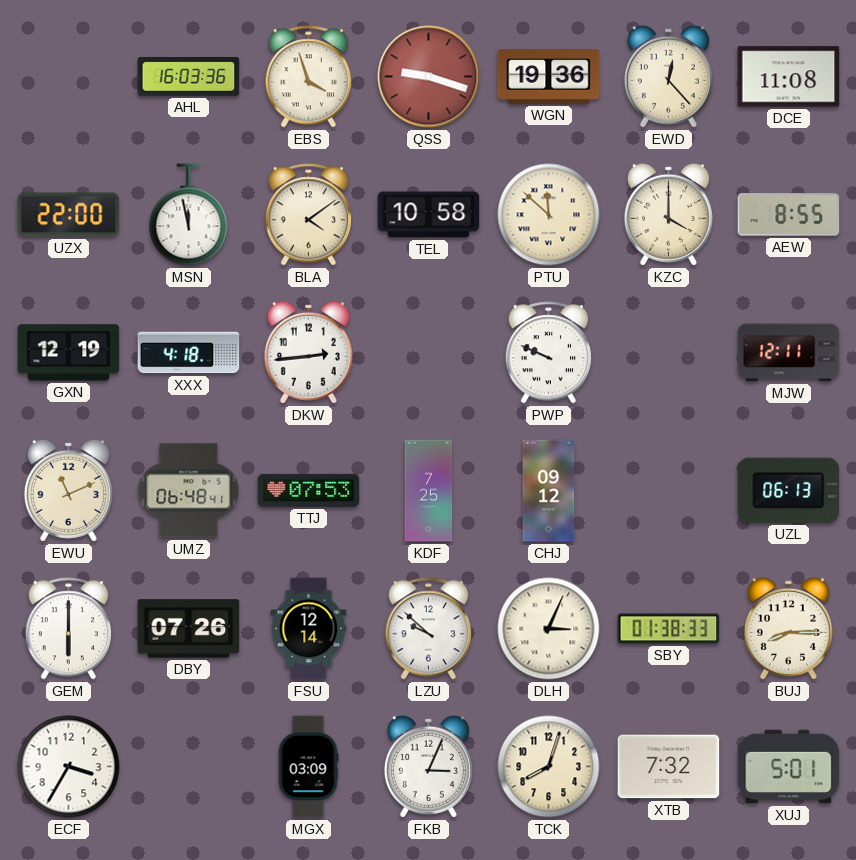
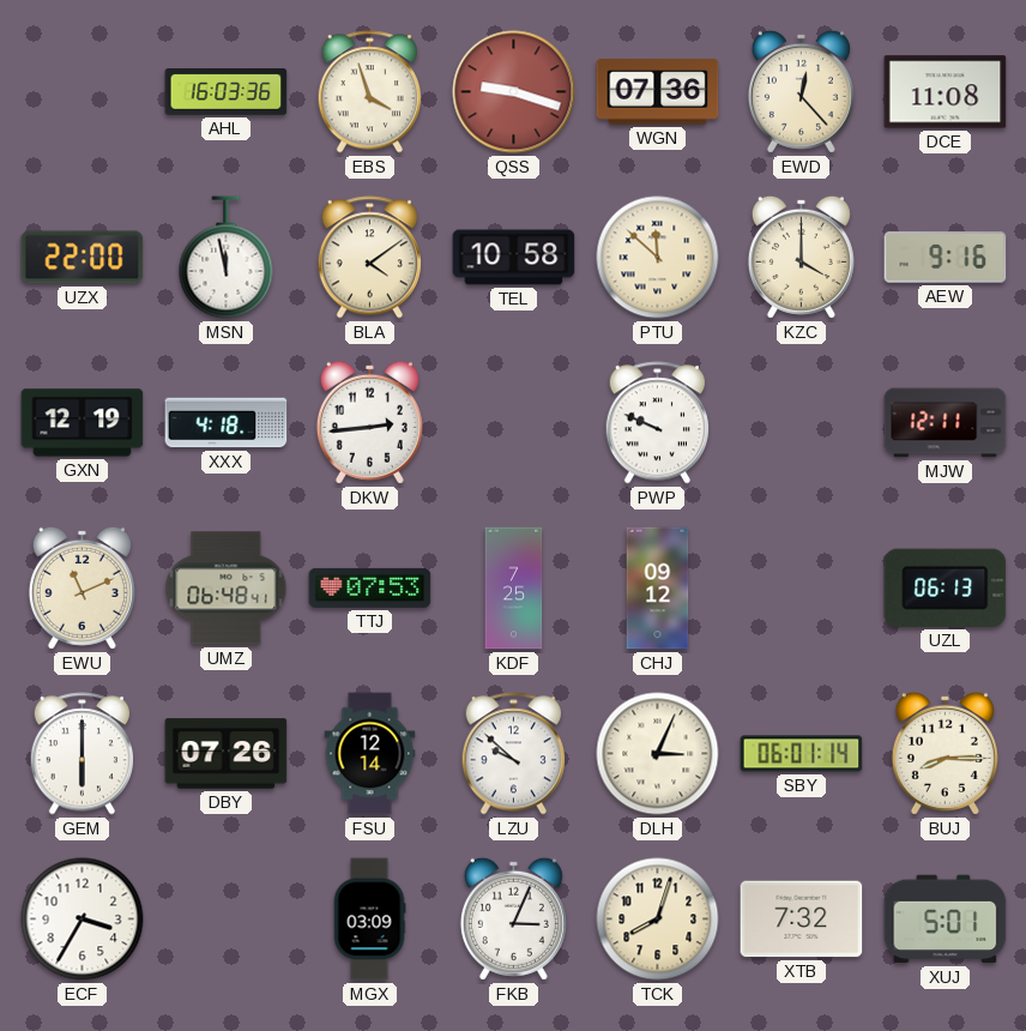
WGN: 19:36 -> 07:36 (658, 92)
AEW: 8:55 -> 9:16 (946, 258)
SBY: 01:38 -> 06:01 (802, 754)
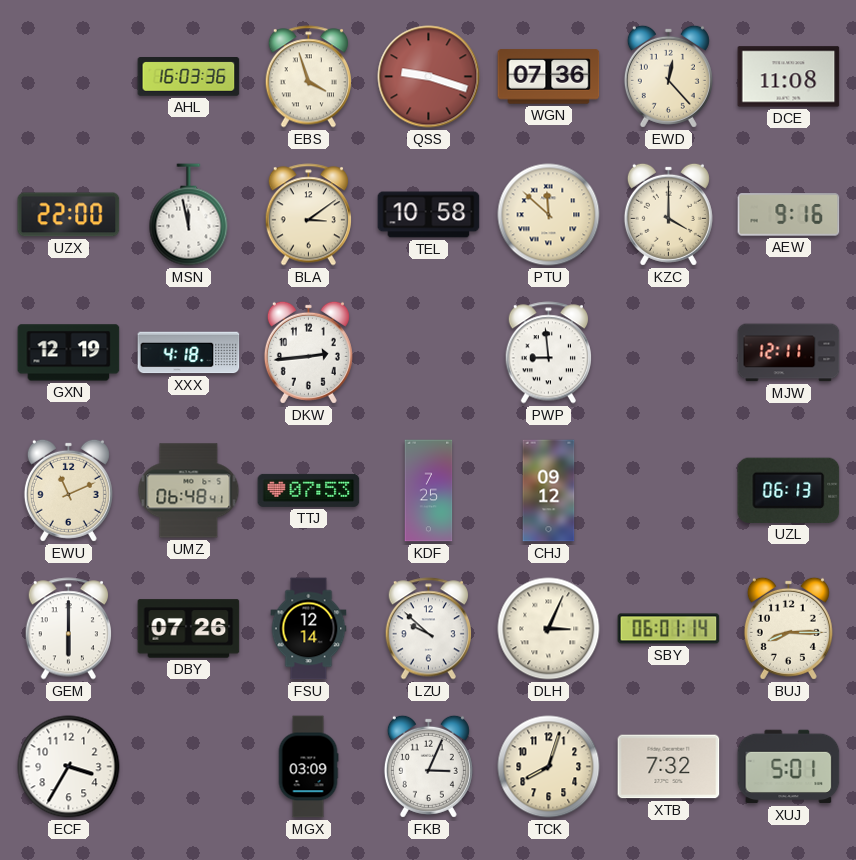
BLA: 4:09 -> 3:09 (308, 215)
PWP: 9:49 -> 8:59 (548, 353)
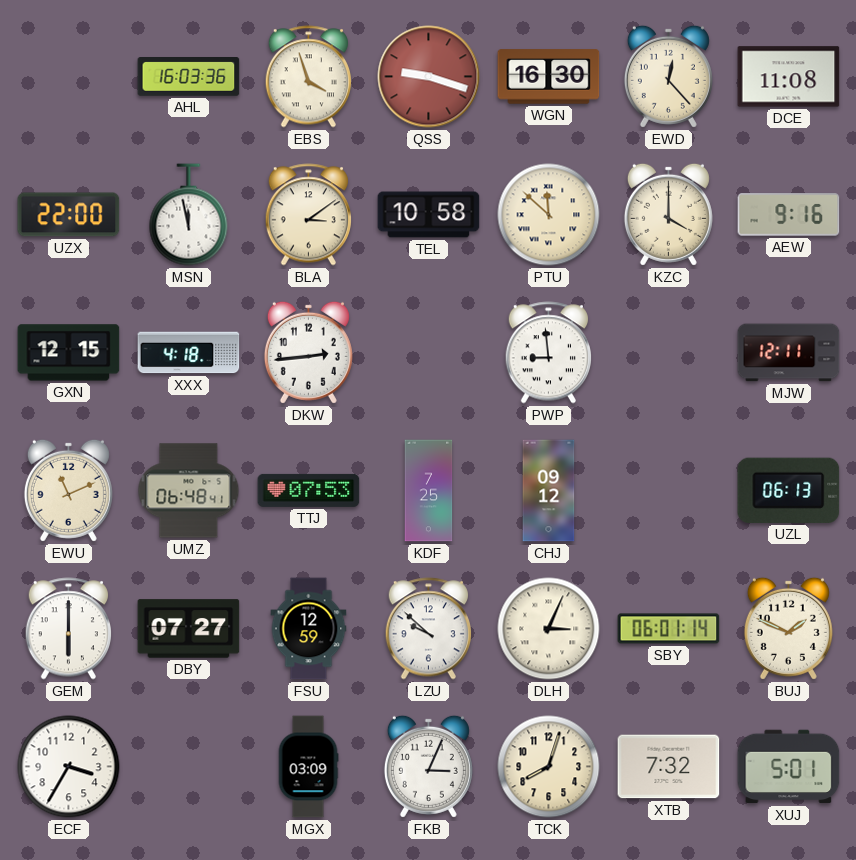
WGN: 07:36 -> 16:30 (549, 77)
GXN: 12:19 -> 12:15 (69, 353)
DBY: 07:26 -> 07:27 (189, 629)
FSU: 12:14 -> 12:59 (309, 629)
BUJ: 8:15 -> 1:49 (788, 628)
